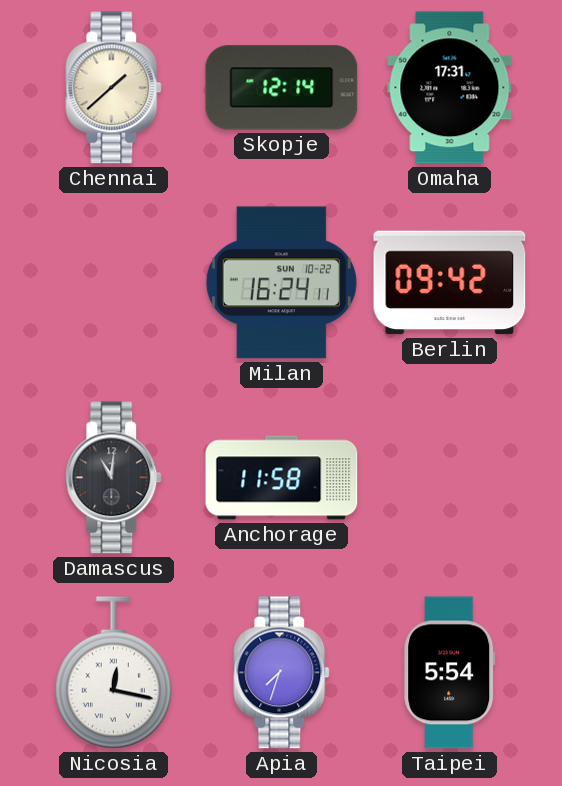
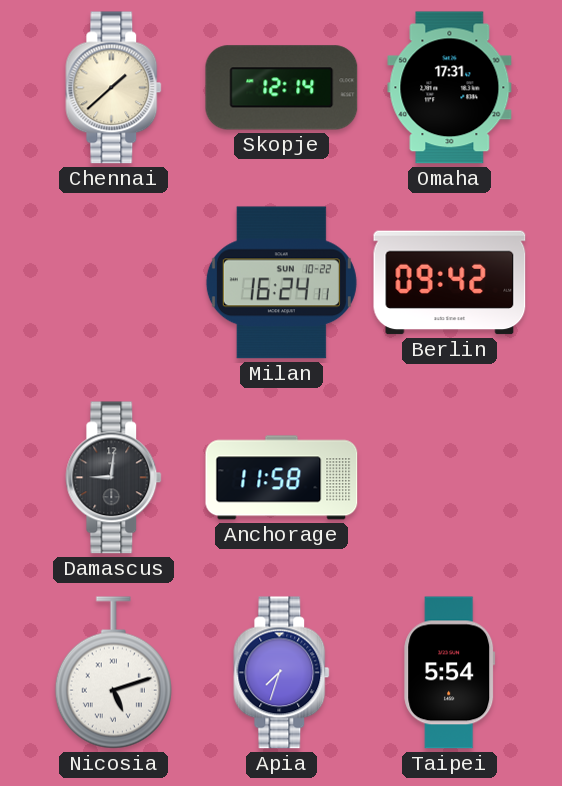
Damascus: 11:01 -> 9:01 (114, 478)
Nicosia: 12:17 -> 5:12 (113, 673)
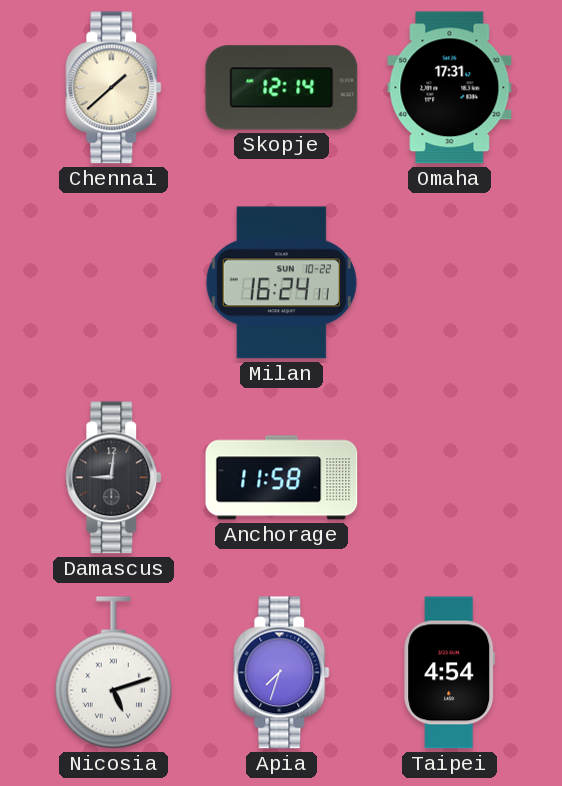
Berlin: 09:42 -> none (450, 283)
Taipei: 5:54 -> 4:54 (450, 673)
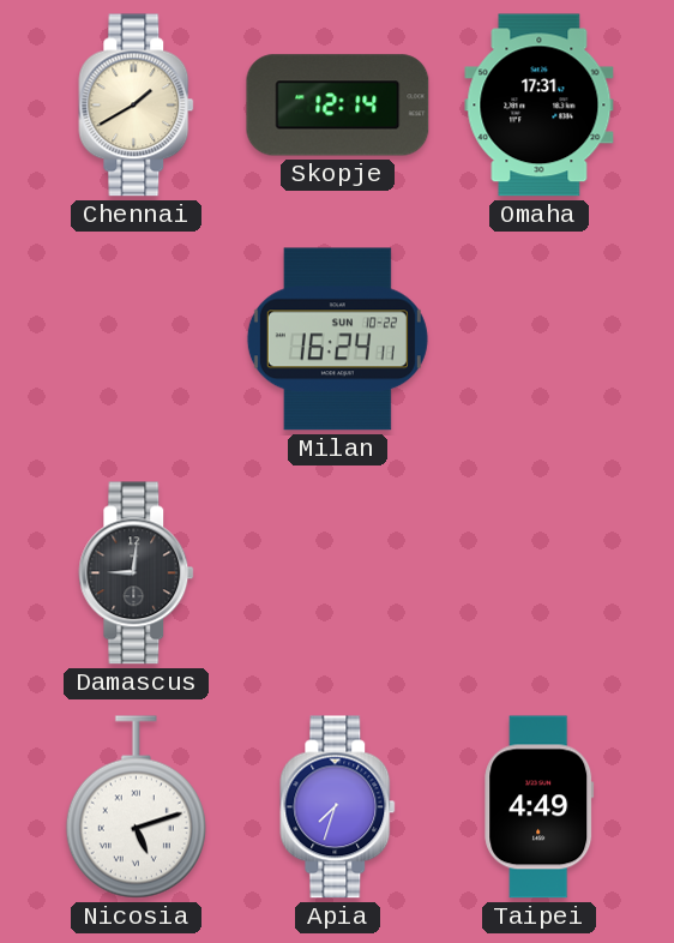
Chennai: 1:38 -> 1:40 (137, 106)
Anchorage: 11:58 -> none (282, 478)
Taipei: 4:54 -> 4:49 (540, 807)
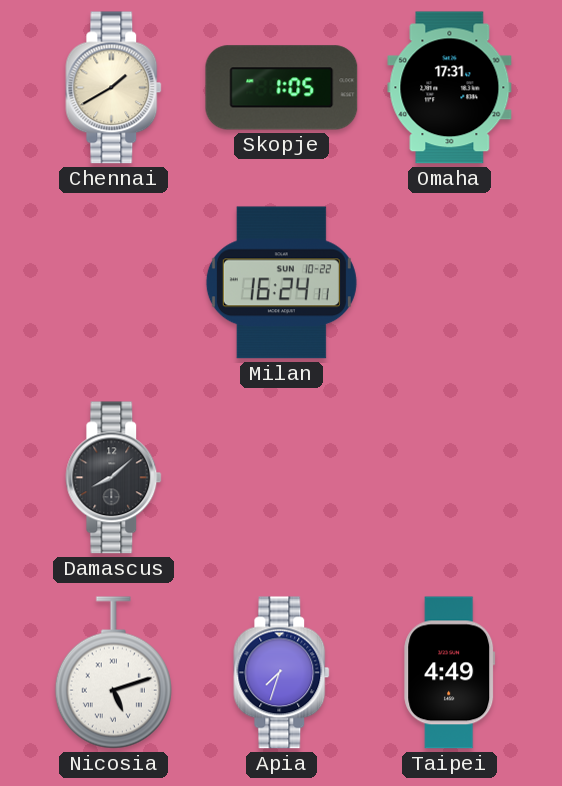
Skopje: 12:14 -> 1:05 (282, 88)
Damascus: 9:01 -> 8:08 (114, 478)
